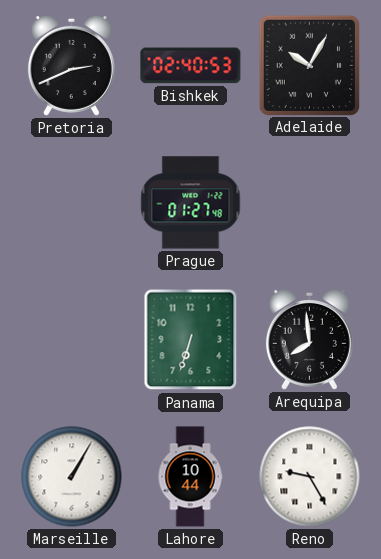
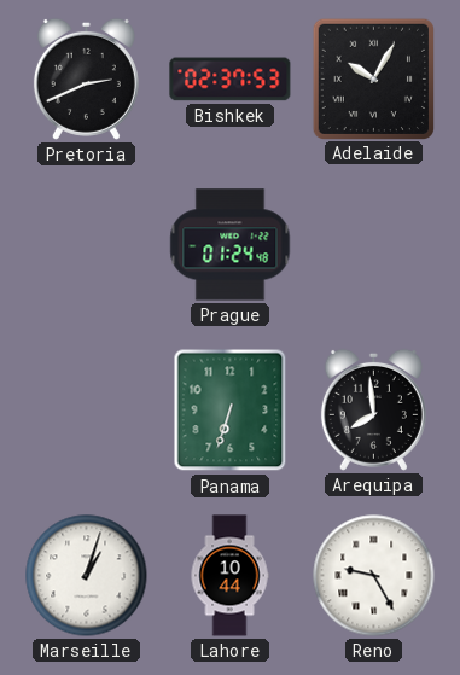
Bishkek: 02:40 -> 02:37 (231, 80)
Prague: 01:27 -> 01:24 (231, 245)
Marseille: 1:05 -> 1:03 (87, 576)
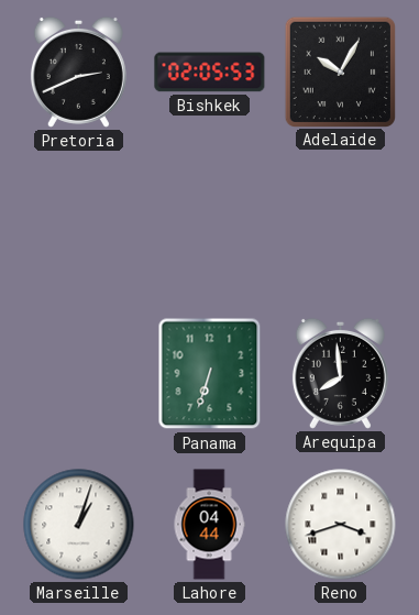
Bishkek: 02:37 -> 02:05 (210, 73)
Prague: 01:24 -> none (231, 245)
Lahore: 10:44 -> 04:44 (209, 525)
Reno: 9:25 -> 3:42 (341, 525)
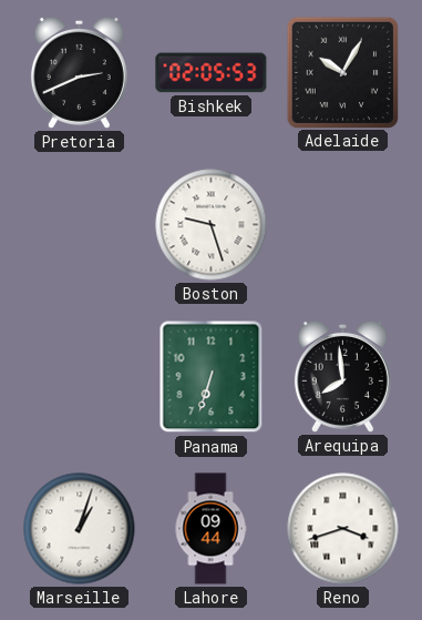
Boston: none -> 9:27 (212, 225)
Lahore: 04:44 -> 09:44 (210, 529)
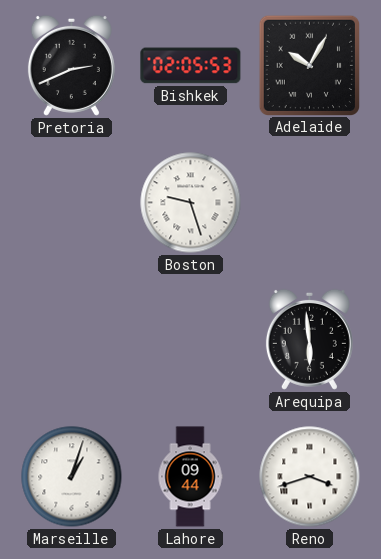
Panama: 6:33 -> none (212, 377)
Arequipa: 7:59 -> 5:59 (309, 339)
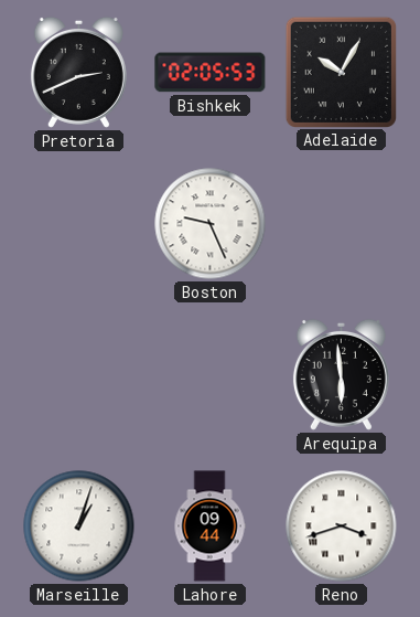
Boston: 9:27 -> 9:26 (211, 224)
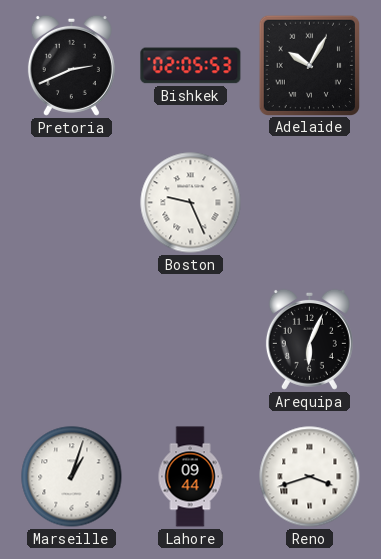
Arequipa: 5:59 -> 6:04 (309, 339)
